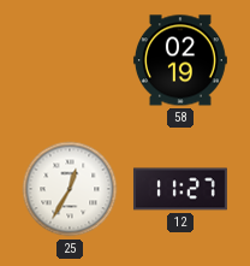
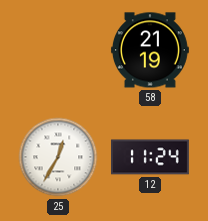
58: 02:19 -> 21:19 (150, 50)
12: 11:27 -> 11:24 (150, 157)
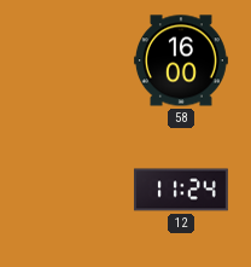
58: 21:19 -> 16:00 (181, 60)
25: 12:35 -> none (58, 157)
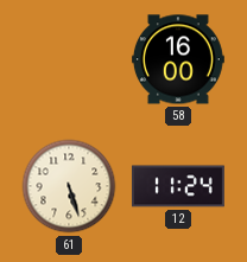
61: none -> 5:27 (69, 186)
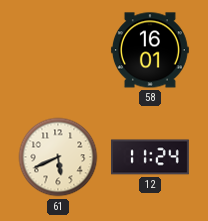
58: 16:00 -> 16:01 (150, 50)
61: 5:27 -> 5:41 (58, 157)
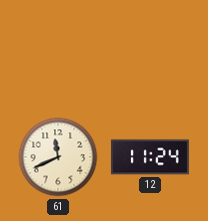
58: 16:01 -> none (150, 50)
61: 5:41 -> 11:41 (58, 157)
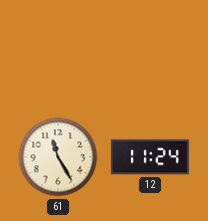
61: 11:41 -> 11:25 (58, 157)
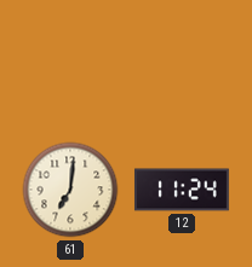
61: 11:25 -> 7:01 (70, 190)
